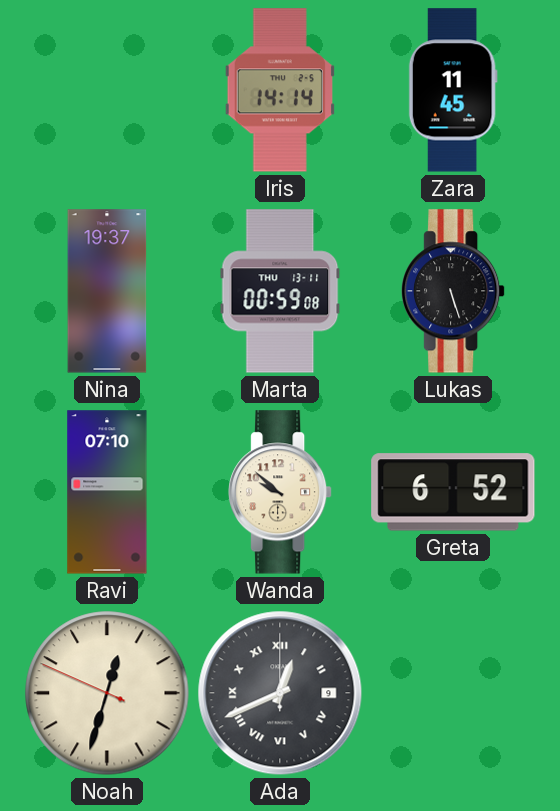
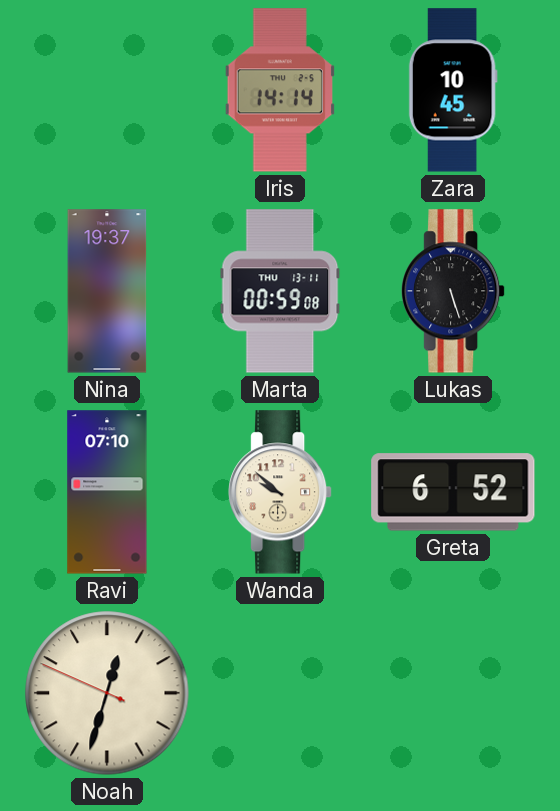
Zara: 11:45 -> 10:45 (453, 90)
Ada: 12:41 -> none (280, 693)
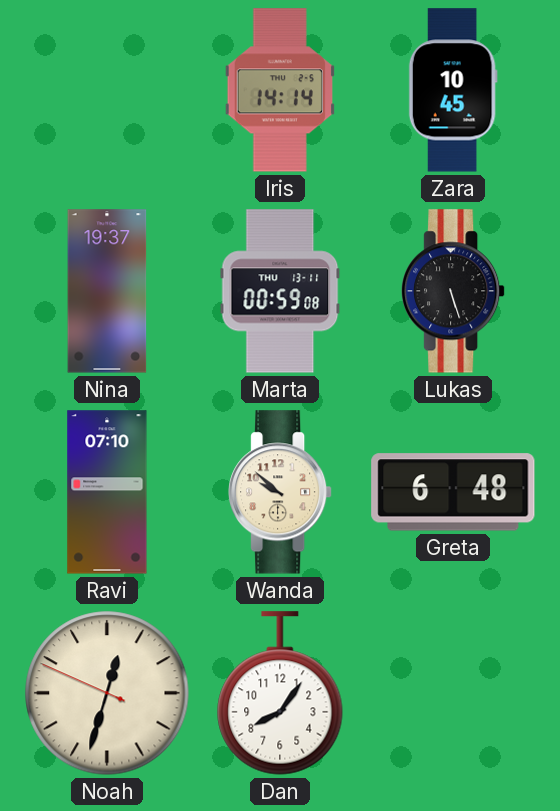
Greta: 6:52 -> 6:48 (453, 492)
Dan: none -> 8:06 (280, 693)
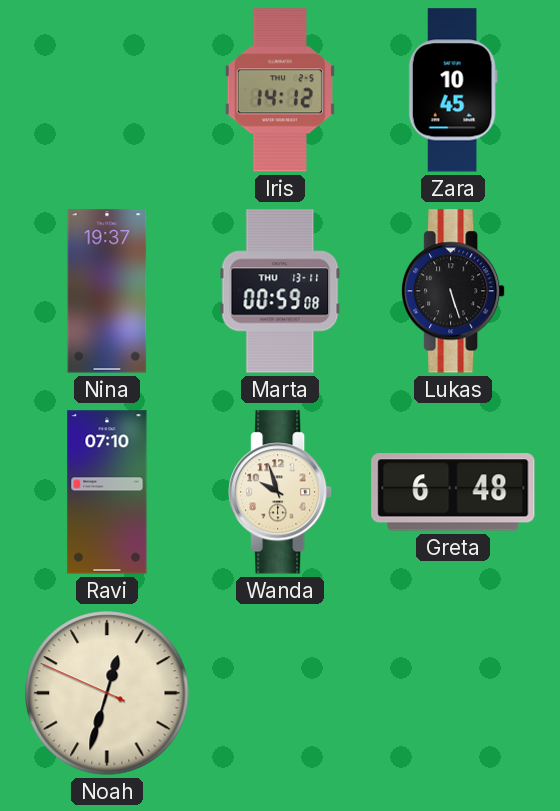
Iris: 14:14 -> 14:12 (280, 90)
Wanda: 9:52 -> 9:57 (281, 492)
Dan: 8:06 -> none (280, 693)
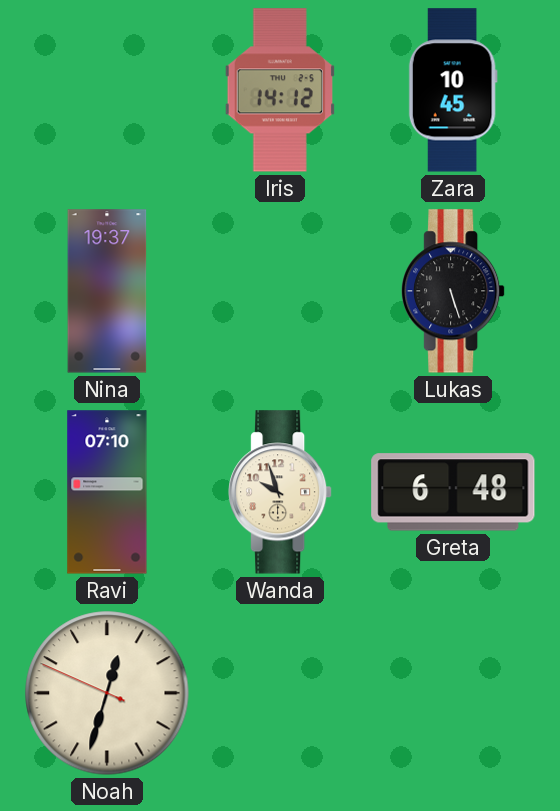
Marta: 00:59 -> none (280, 291)
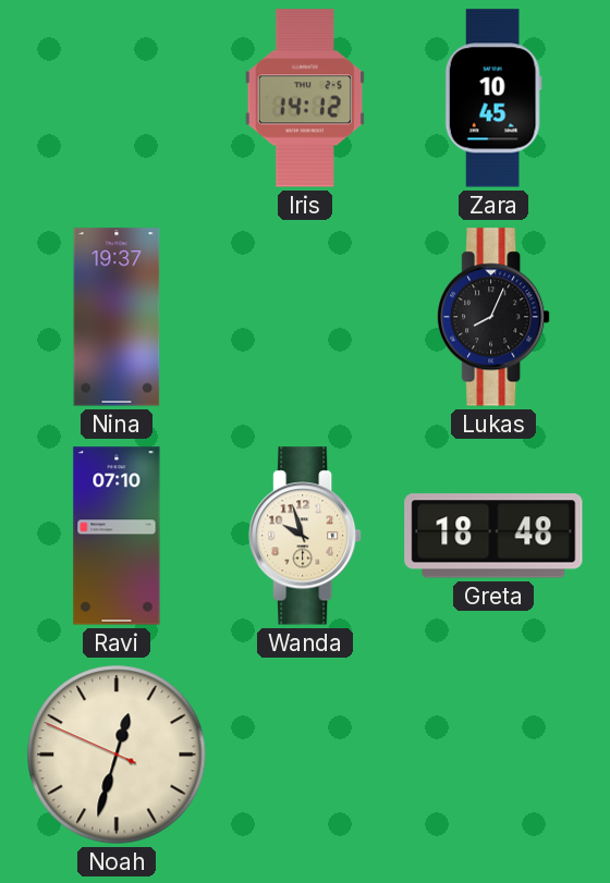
Lukas: 5:27 -> 8:04 (495, 317)
Greta: 6:48 -> 18:48 (493, 536)
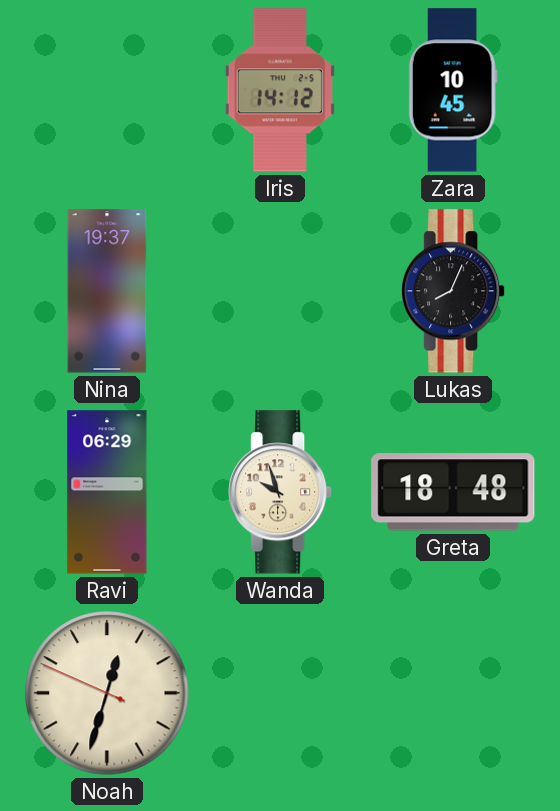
Ravi: 07:10 -> 06:29 (107, 492)
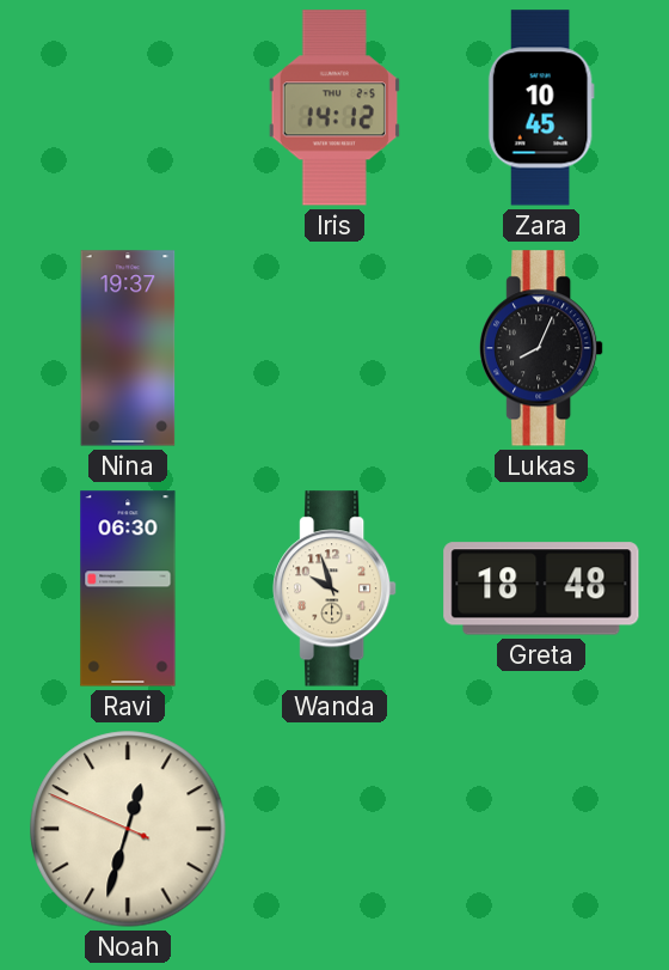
Ravi: 06:29 -> 06:30 (128, 588)
